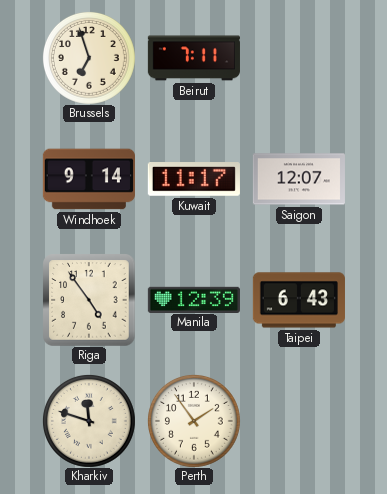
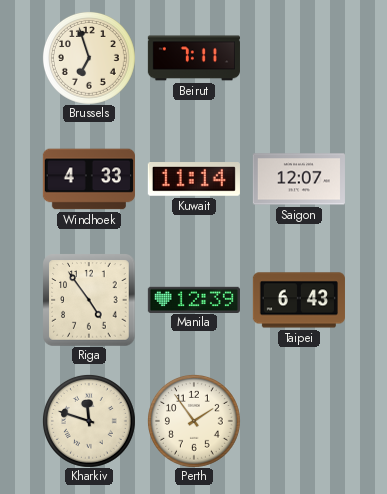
Windhoek: 9:14 -> 4:33 (89, 179)
Kuwait: 11:17 -> 11:14 (194, 180)
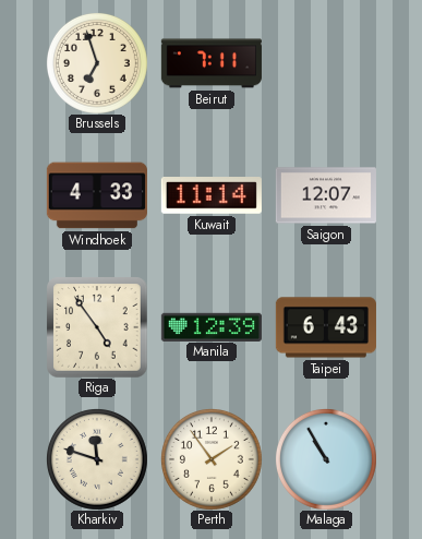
Malaga: none -> 10:55 (326, 459)
